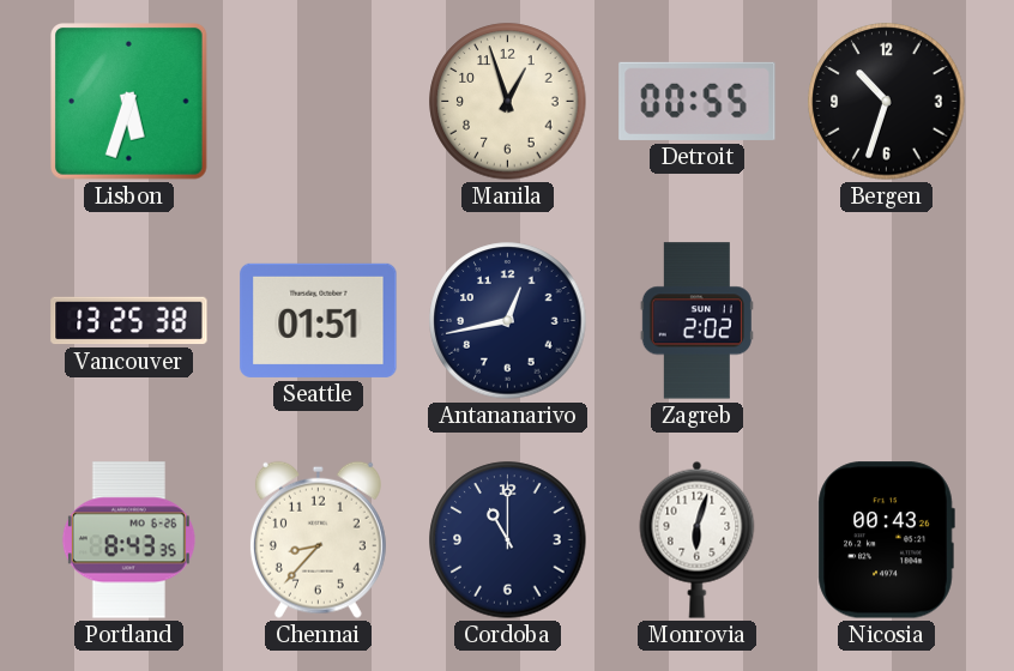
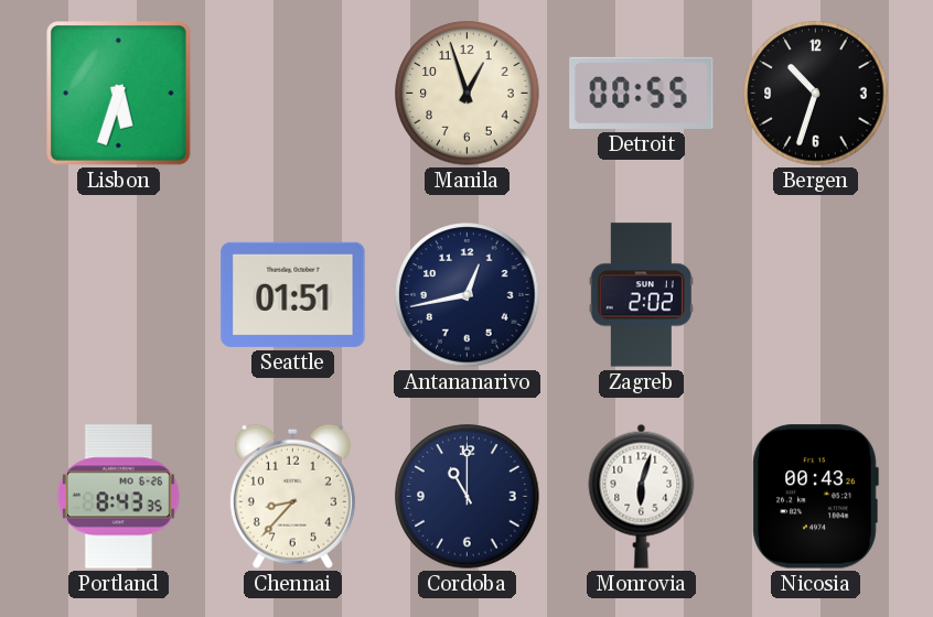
Vancouver: 13:25 -> none (129, 321)
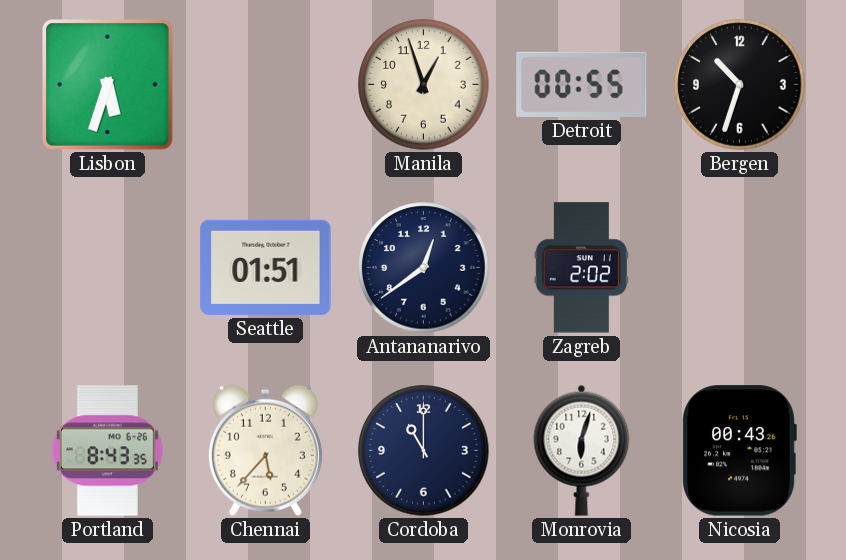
Antananarivo: 12:43 -> 12:39 (424, 268)
Chennai: 8:37 -> 5:37 (265, 450)
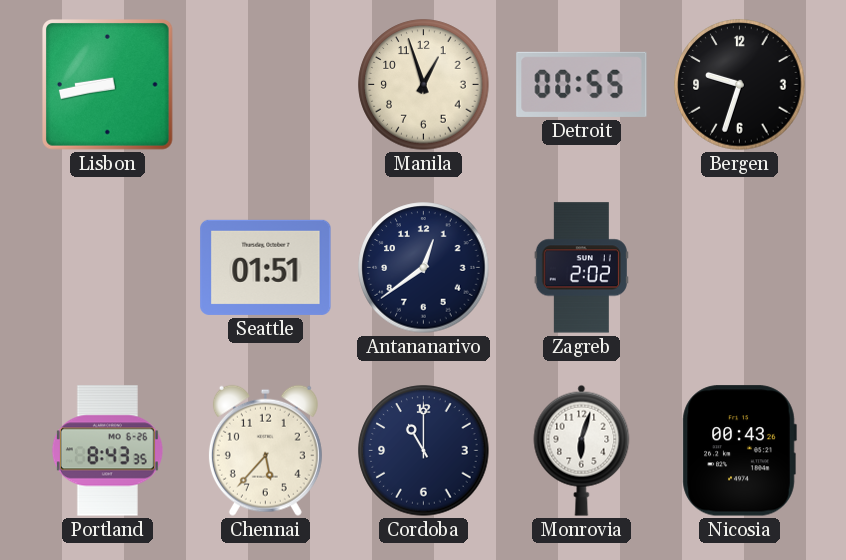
Lisbon: 5:33 -> 8:43 (108, 85)
Bergen: 10:33 -> 9:33 (740, 85)
